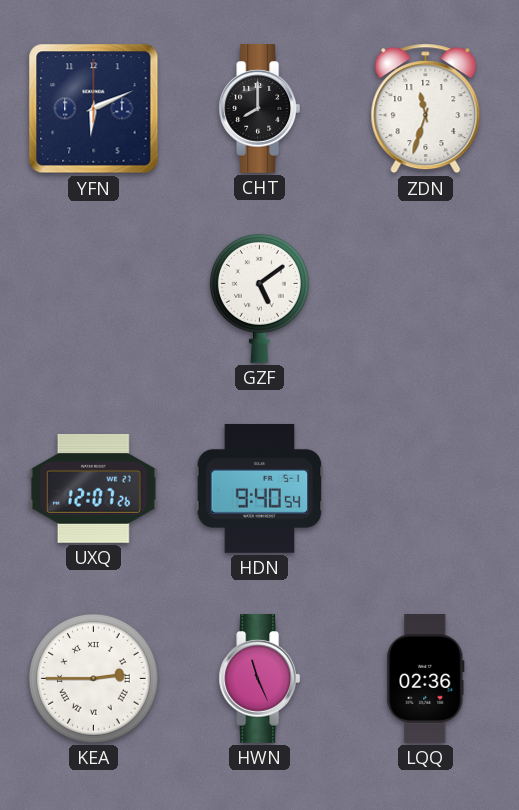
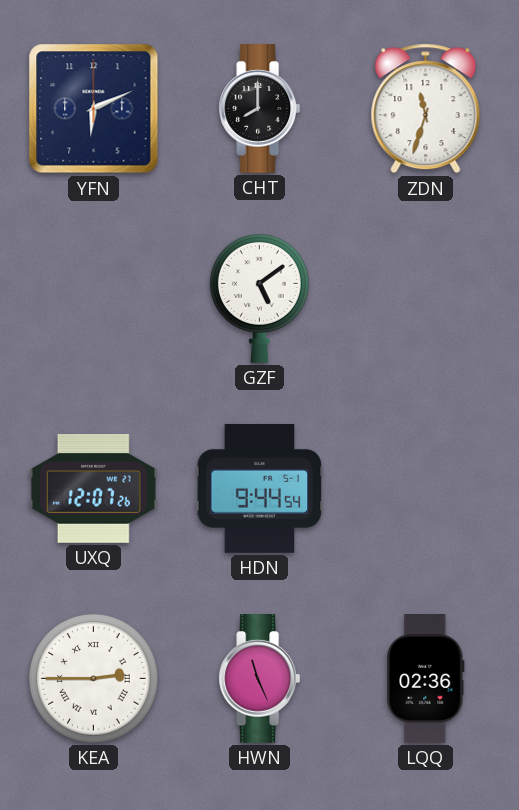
HDN: 9:40 -> 9:44 (260, 489)
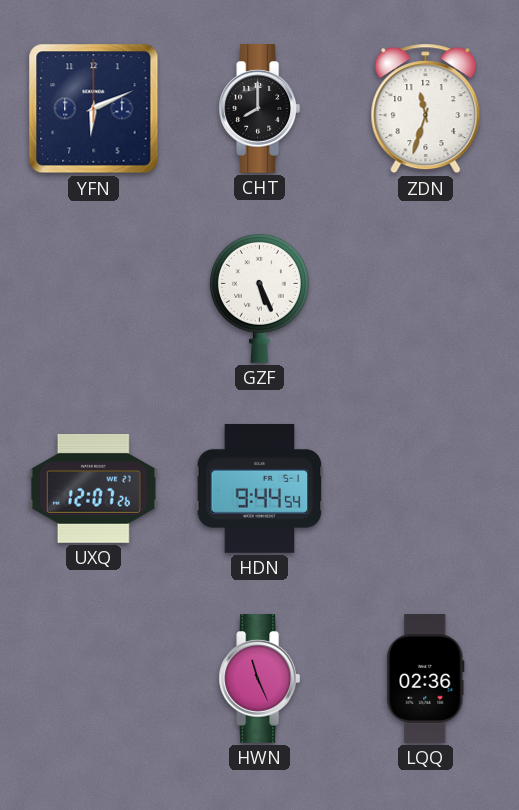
GZF: 5:09 -> 5:26 (259, 298)
KEA: 2:45 -> none (93, 678)
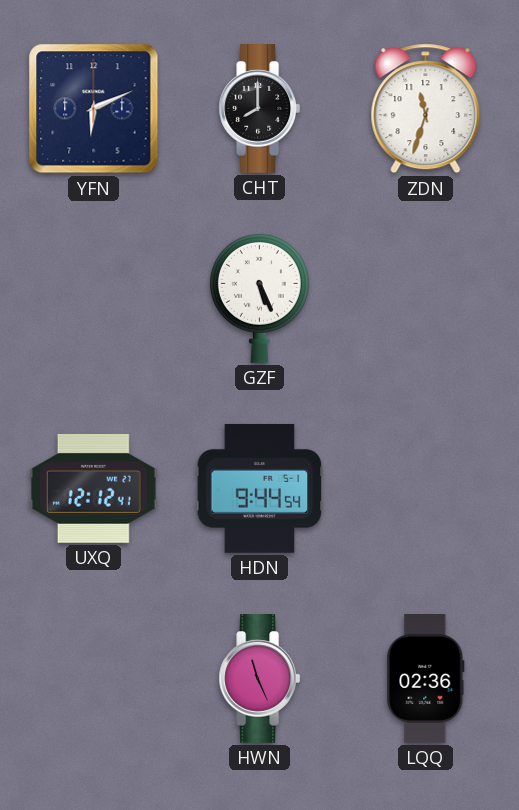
UXQ: 12:07 -> 12:12 (93, 489)
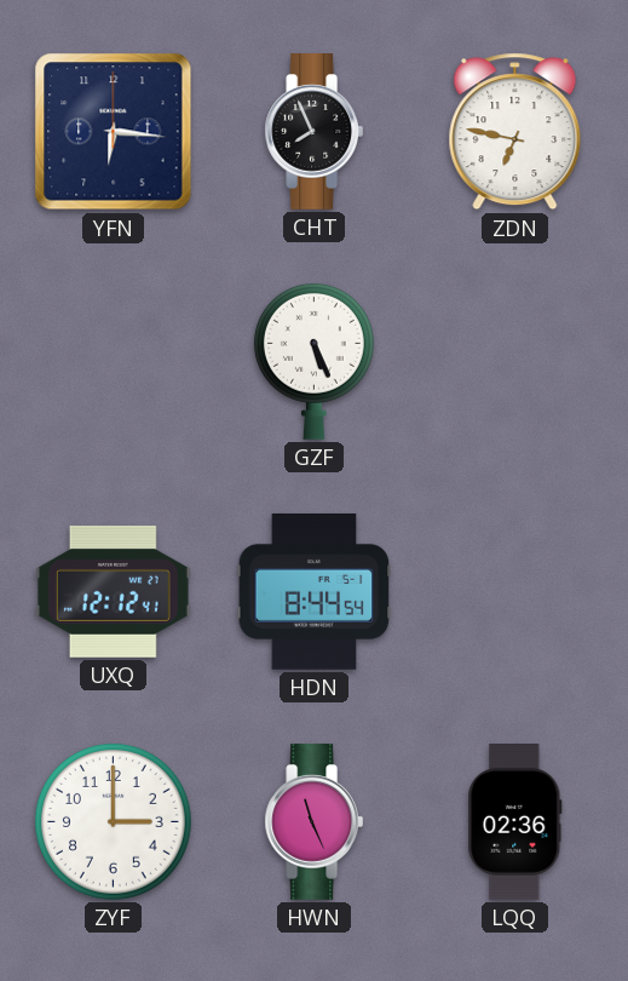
YFN: 6:11 -> 6:16 (114, 132)
CHT: 8:00 -> 7:56 (315, 132)
ZDN: 11:33 -> 6:47 (515, 132)
HDN: 9:44 -> 8:44 (315, 592)
ZYF: none -> 3:00 (113, 821)
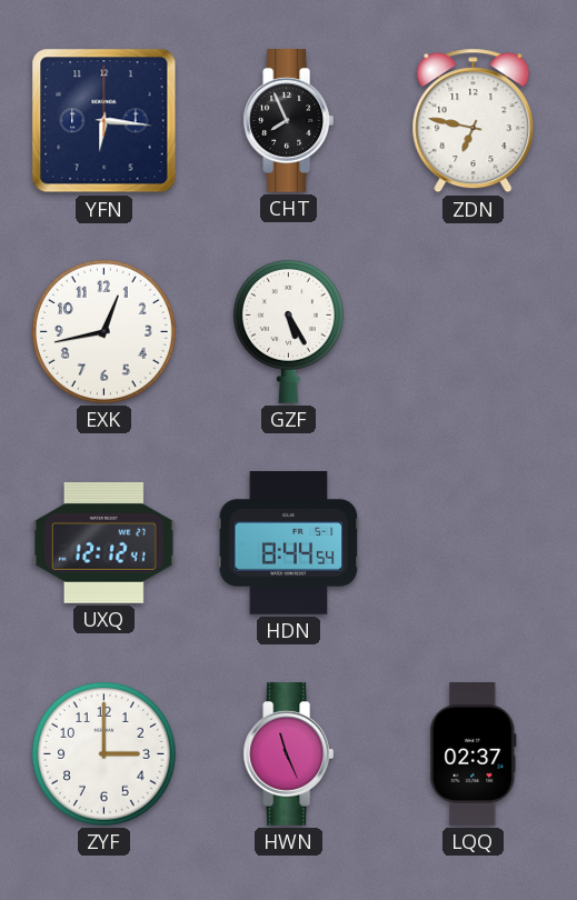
EXK: none -> 12:43 (103, 331)
GZF: 5:26 -> 5:25 (288, 331)
LQQ: 02:36 -> 02:37 (474, 754)
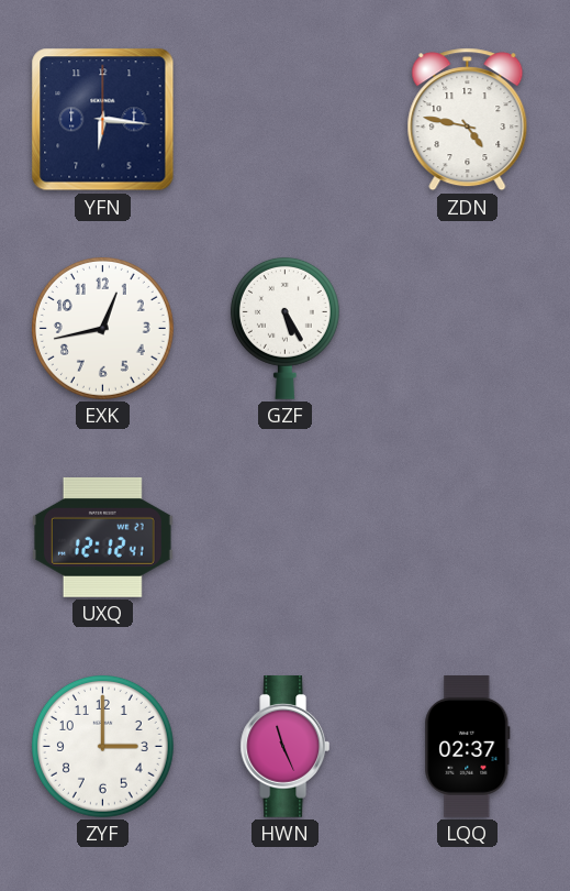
CHT: 7:56 -> none (289, 121)
ZDN: 6:47 -> 4:47 (468, 120)
HDN: 8:44 -> none (289, 543)
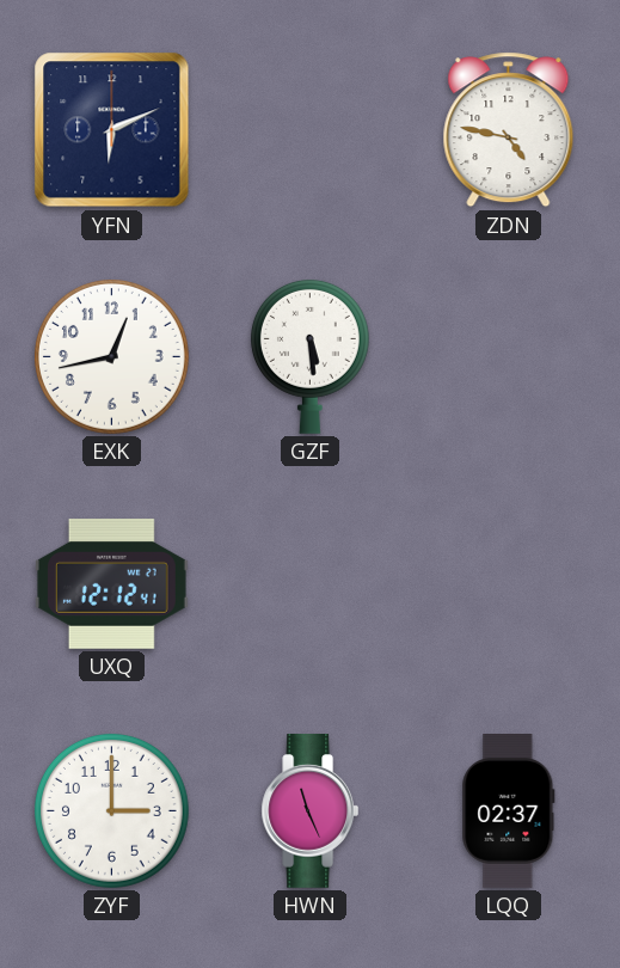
YFN: 6:16 -> 6:11 (112, 130)
GZF: 5:25 -> 5:29 (309, 356)
